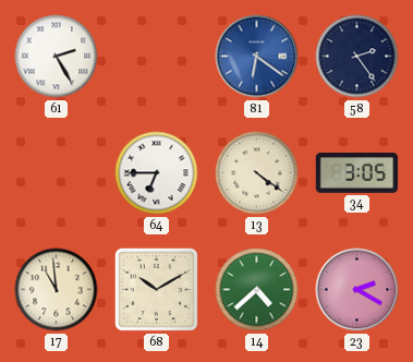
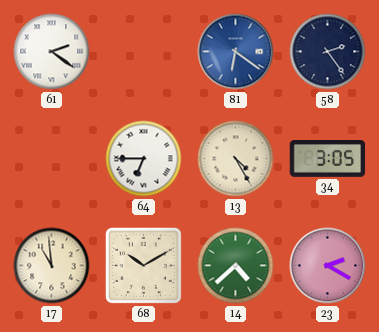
61: 2:25 -> 2:21 (52, 52)
13: 4:21 -> 4:25 (236, 159)
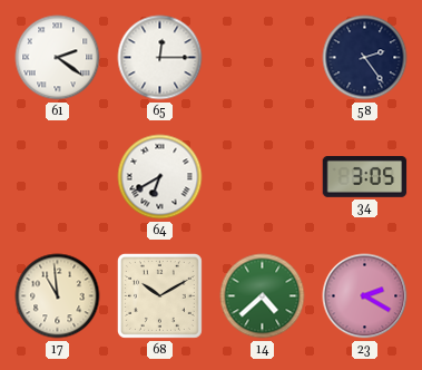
65: none -> 12:15 (160, 58)
81: 6:21 -> none (236, 52)
64: 6:45 -> 6:40 (160, 177)
13: 4:25 -> none (236, 159)
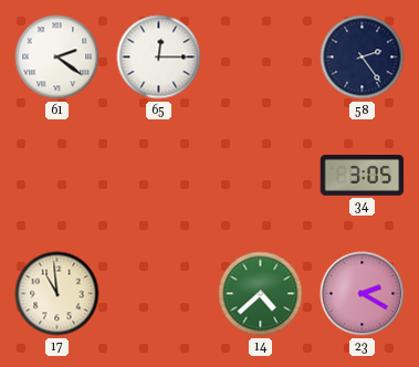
64: 6:40 -> none (160, 177)
68: 10:10 -> none (159, 295)
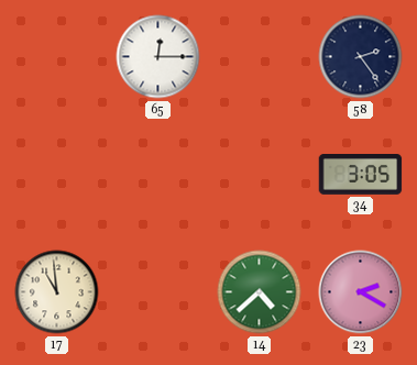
61: 2:21 -> none (57, 57)
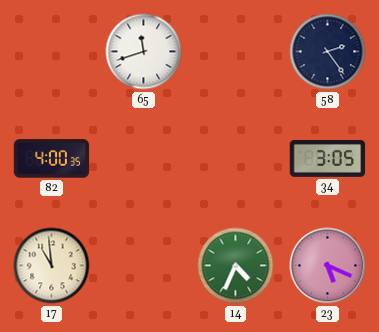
65: 12:15 -> 11:42 (144, 52)
82: none -> 4:00 (52, 159)
14: 4:38 -> 4:34 (236, 266)
23: 2:20 -> 5:19 (328, 266)
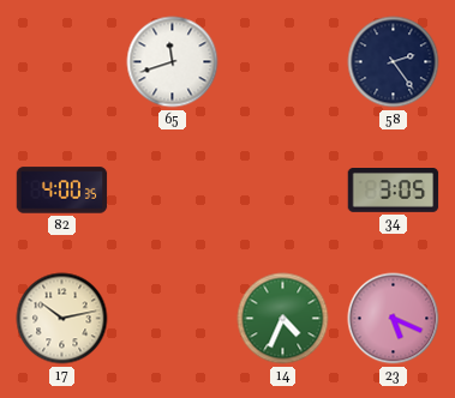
17: 10:59 -> 10:13 (62, 319)
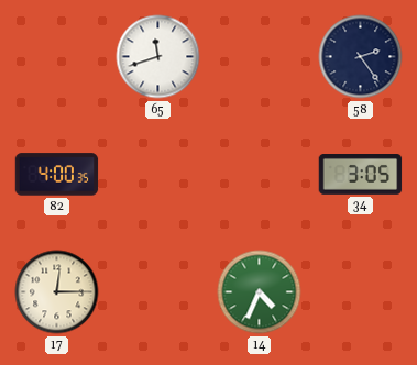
17: 10:13 -> 12:15 (57, 292)
23: 5:19 -> none (394, 319)
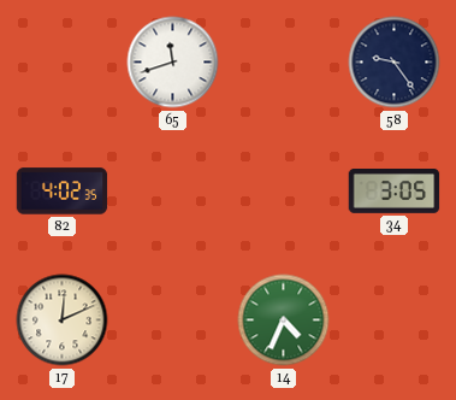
58: 2:24 -> 9:24 (395, 63)
82: 4:00 -> 4:02 (63, 192)
17: 12:15 -> 12:11 (63, 320)
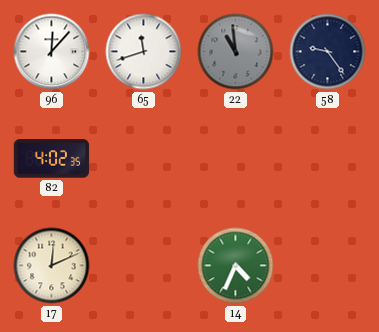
96: none -> 12:07 (52, 52)
22: none -> 10:59 (236, 52)
34: 3:05 -> none (395, 192)
